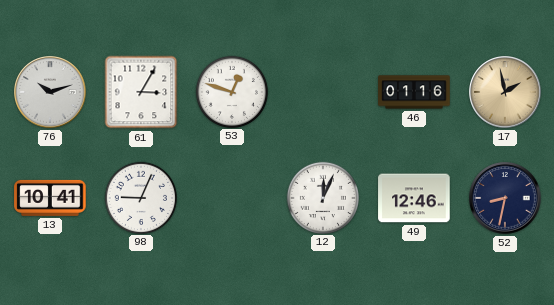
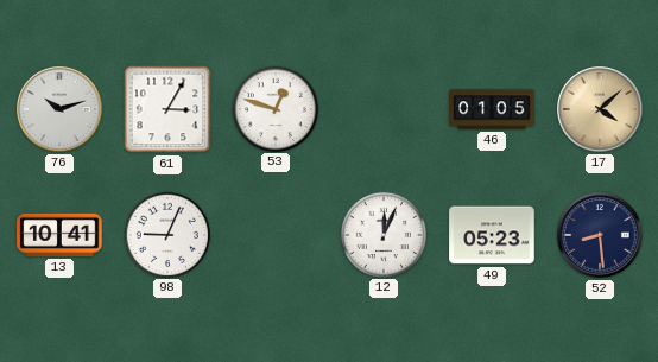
46: 01:16 -> 01:05 (492, 109)
17: 1:58 -> 4:08 (600, 109)
49: 12:46 -> 05:23 (492, 235)
52: 8:32 -> 8:29 (600, 235)
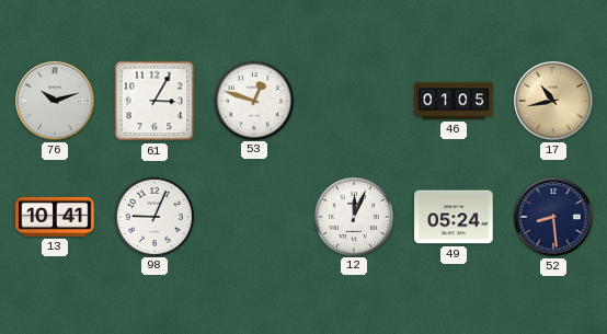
17: 4:08 -> 10:43 (553, 101)
49: 05:23 -> 05:24 (454, 217)
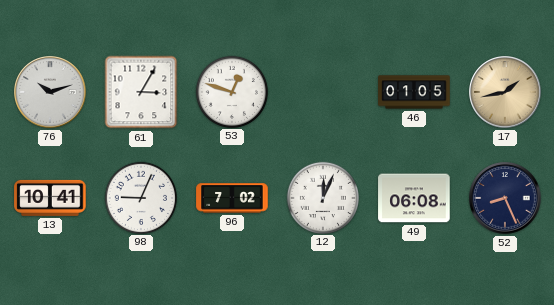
17: 10:43 -> 1:43 (505, 92)
96: none -> 7:02 (232, 198)
49: 05:24 -> 06:08 (414, 198)
52: 8:29 -> 8:26 (505, 198)
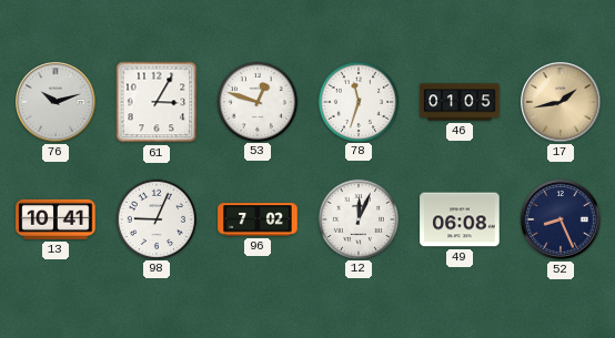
78: none -> 11:33 (357, 101)
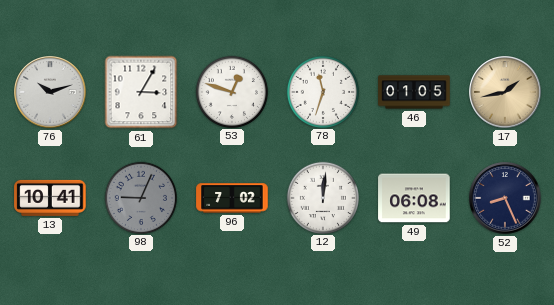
98 dial: white -> grey (140, 197)
12: 12:04 -> 12:01 (322, 197)
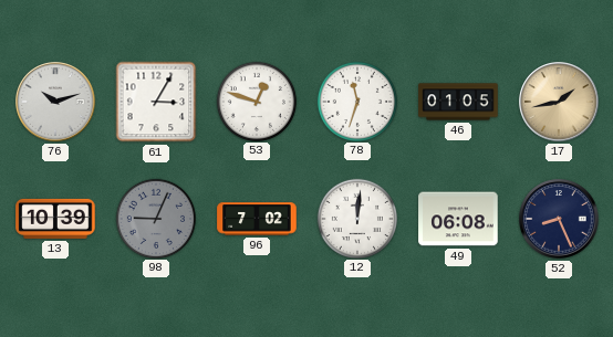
13: 10:41 -> 10:39 (55, 219)
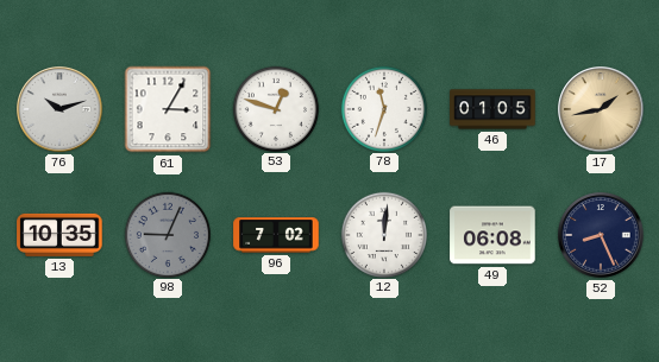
13: 10:39 -> 10:35 (59, 235)
